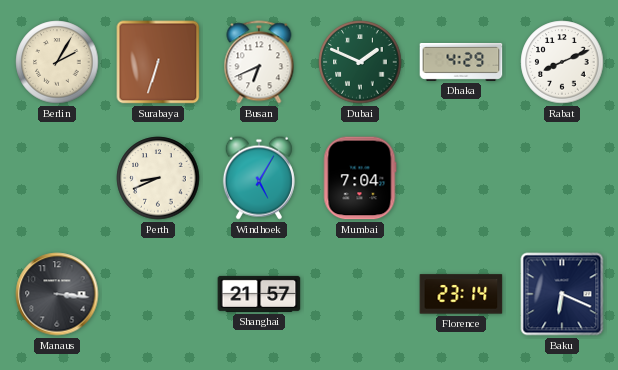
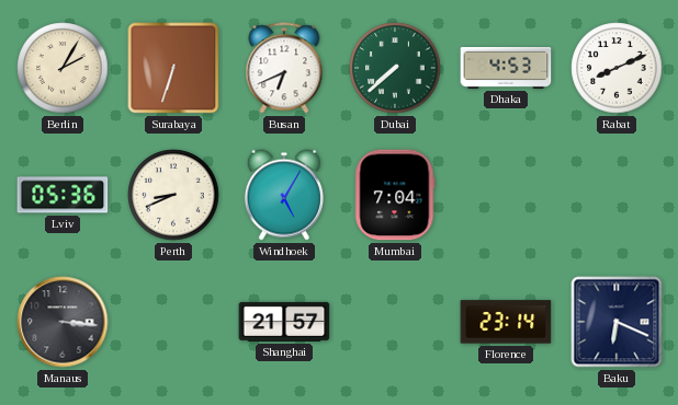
Dubai: 1:49 -> 7:38 (395, 68)
Dhaka: 4:29 -> 4:53 (506, 68)
Lviv: none -> 05:36 (63, 195)
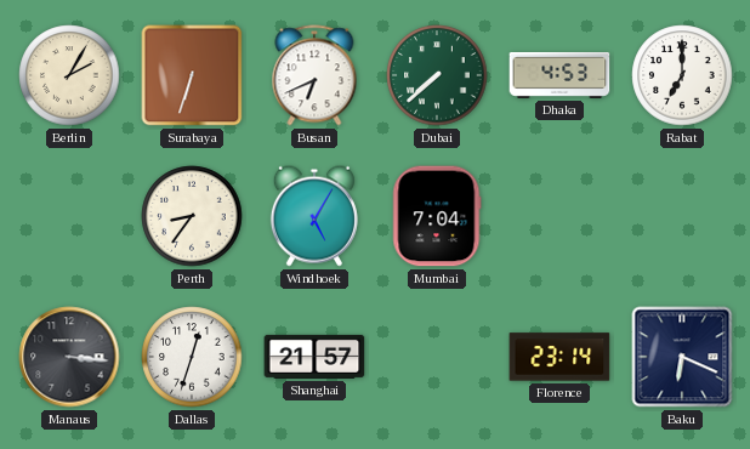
Rabat: 8:11 -> 7:00 (682, 75)
Lviv: 05:36 -> none (63, 195)
Perth: 8:41 -> 8:36 (192, 216)
Dallas: none -> 12:33 (192, 357)
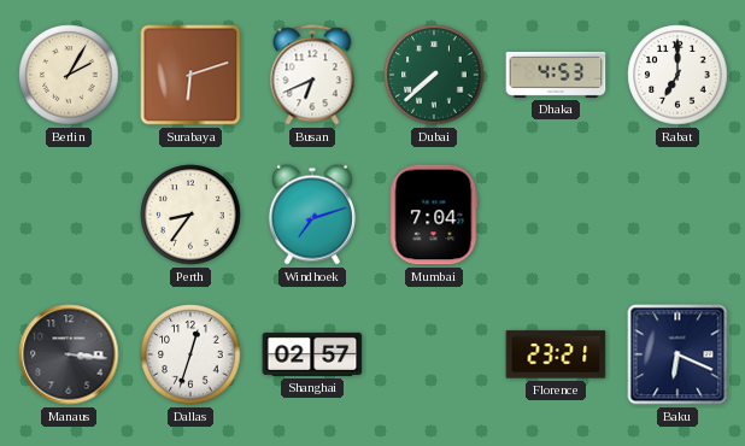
Surabaya: 6:33 -> 6:12 (190, 75)
Windhoek: 5:05 -> 7:12 (312, 215)
Shanghai: 21:57 -> 02:57 (312, 354)
Florence: 23:14 -> 23:21 (556, 354)
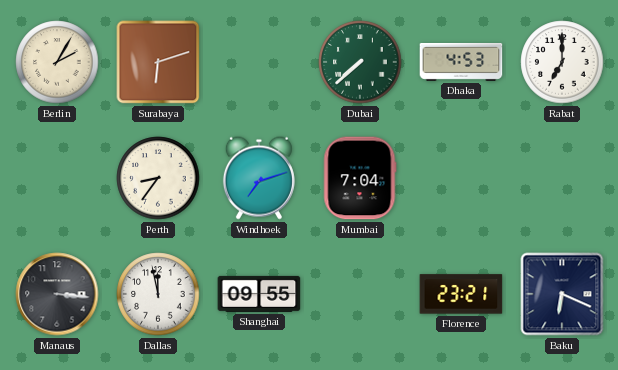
Busan: 6:41 -> none (312, 75)
Dallas: 12:33 -> 11:58 (158, 294)
Shanghai: 02:57 -> 09:55 (259, 294)
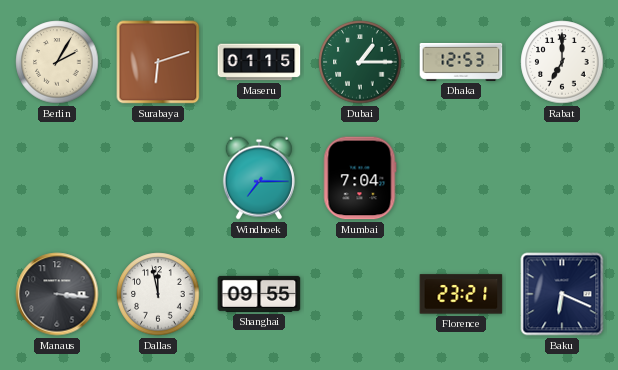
Maseru: none -> 01:15 (259, 62)
Dubai: 7:38 -> 1:15 (360, 62)
Dhaka: 4:53 -> 12:53 (461, 62)
Perth: 8:36 -> none (158, 178)
Windhoek: 7:12 -> 7:15 (259, 178)
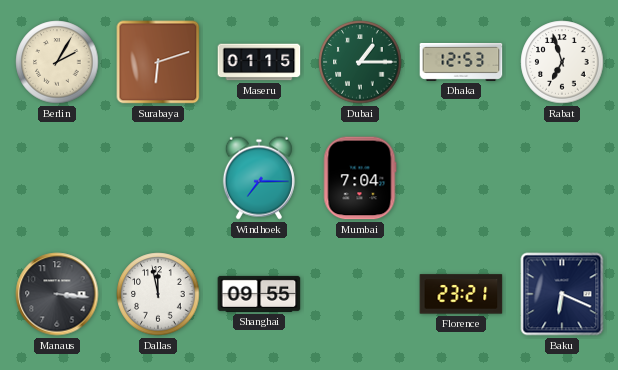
Rabat: 7:00 -> 6:57 (562, 62)
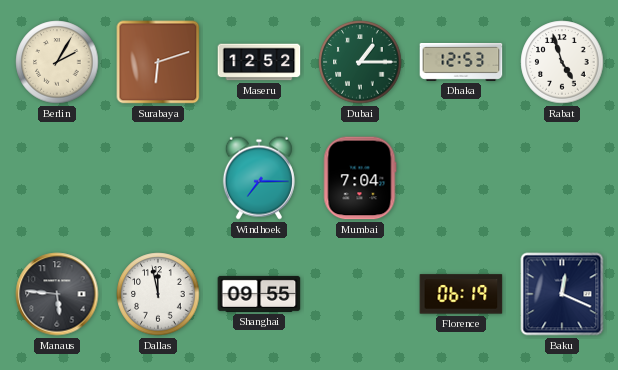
Maseru: 01:15 -> 12:52 (259, 62)
Rabat: 6:57 -> 4:57 (562, 62)
Manaus: 3:16 -> 5:46 (57, 294)
Florence: 23:21 -> 06:19 (461, 294)
Baku: 6:19 -> 12:19 (562, 294)
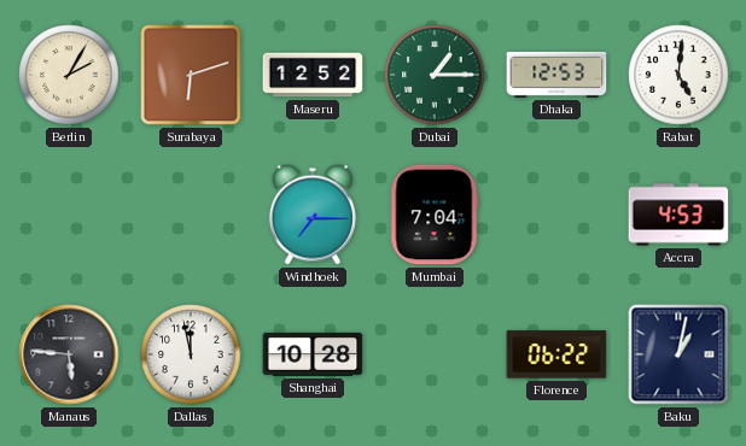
Rabat: 4:57 -> 5:01 (678, 75)
Accra: none -> 4:53 (678, 215)
Shanghai: 09:55 -> 10:28 (313, 354)
Florence: 06:19 -> 06:22 (556, 354)
Baku: 12:19 -> 1:02 (678, 354)
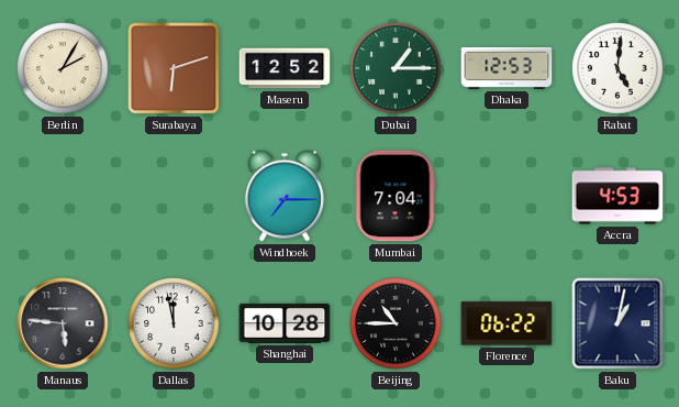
Beijing: none -> 10:45 (396, 323)
